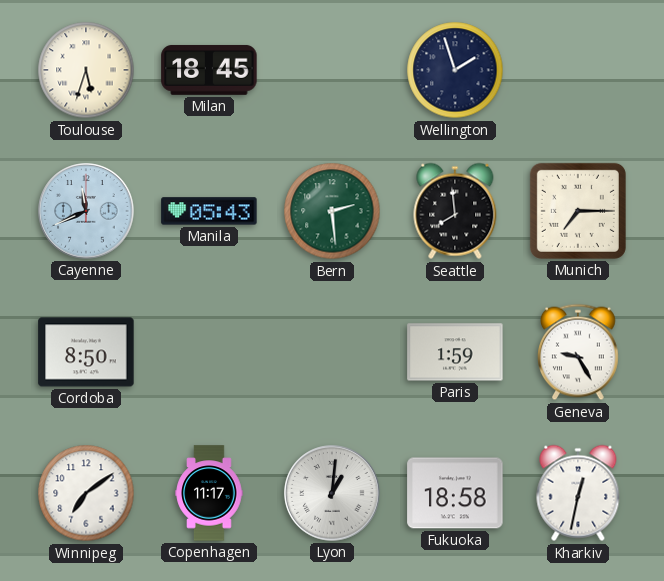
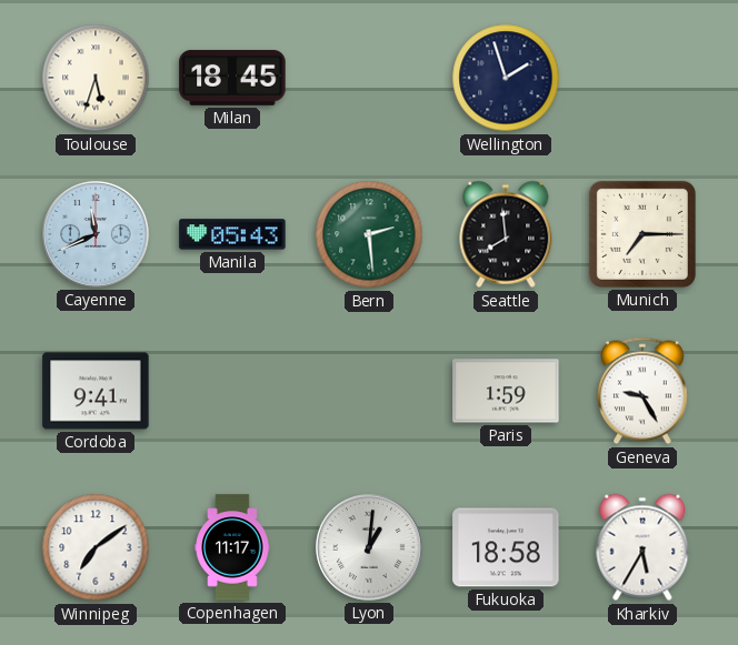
Cordoba: 8:50 -> 9:41 (96, 391)
Kharkiv: 12:32 -> 5:35 (642, 547)
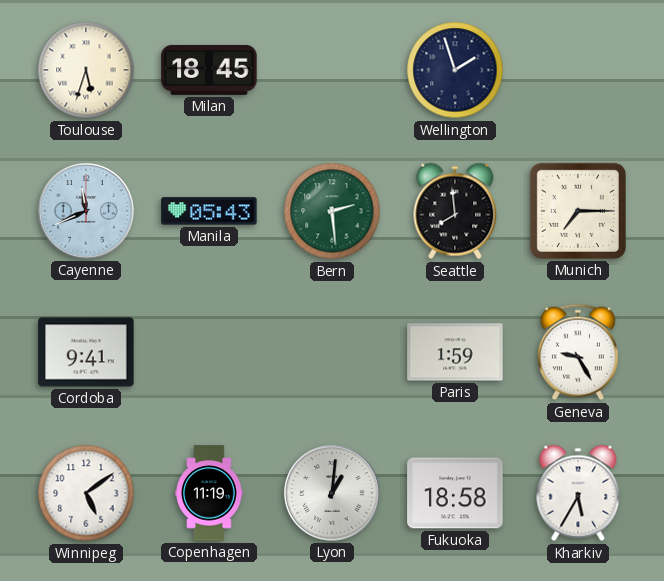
Winnipeg: 7:09 -> 5:09 (86, 493)
Copenhagen: 11:17 -> 11:19 (209, 493)
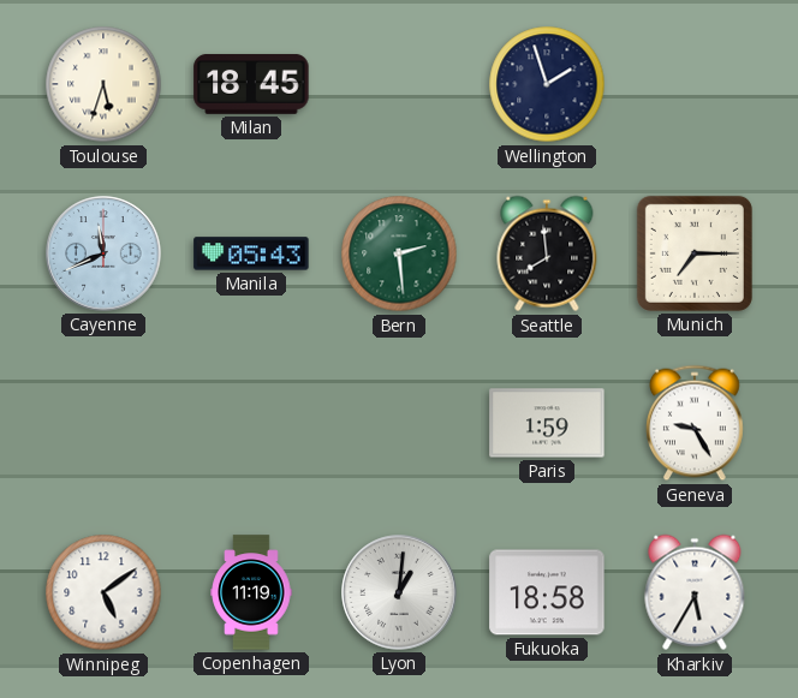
Cordoba: 9:41 -> none (86, 352)
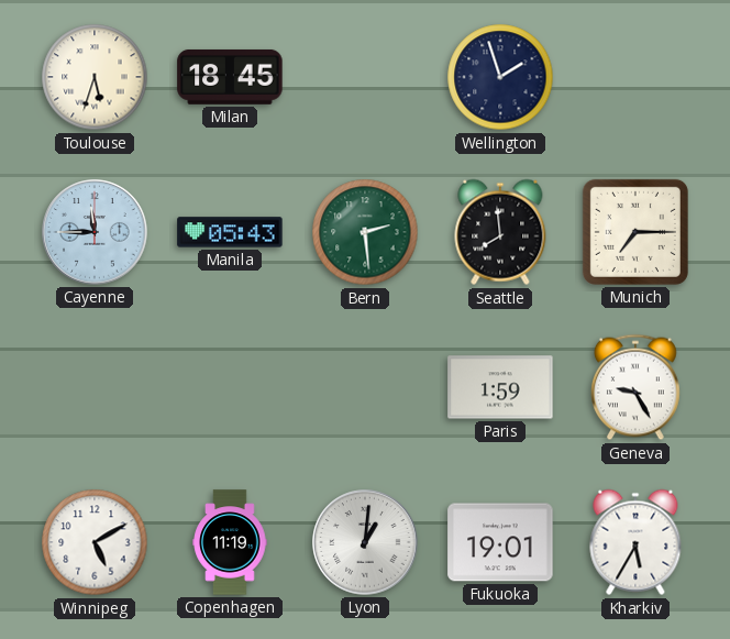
Cayenne: 11:41 -> 11:45 (95, 232)
Winnipeg: 5:09 -> 5:10 (95, 542)
Fukuoka: 18:58 -> 19:01 (500, 542)
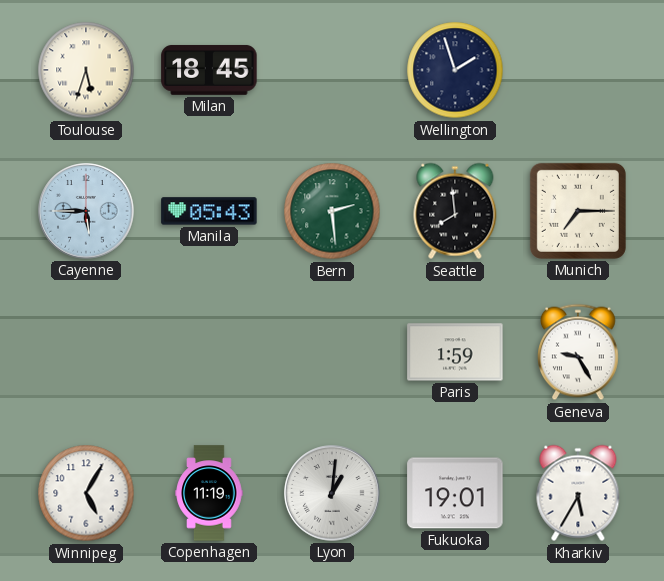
Cayenne: 11:45 -> 5:45 (86, 211)
Winnipeg: 5:10 -> 5:05 (86, 493)
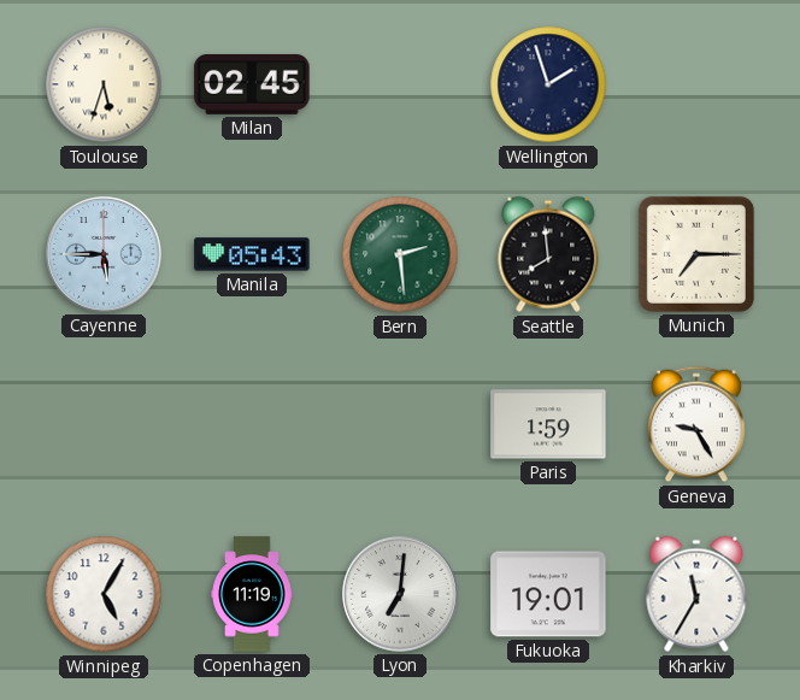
Milan: 18:45 -> 02:45 (252, 84)
Lyon: 1:01 -> 7:01 (400, 594)
Kharkiv: 5:35 -> 11:35 (696, 594)
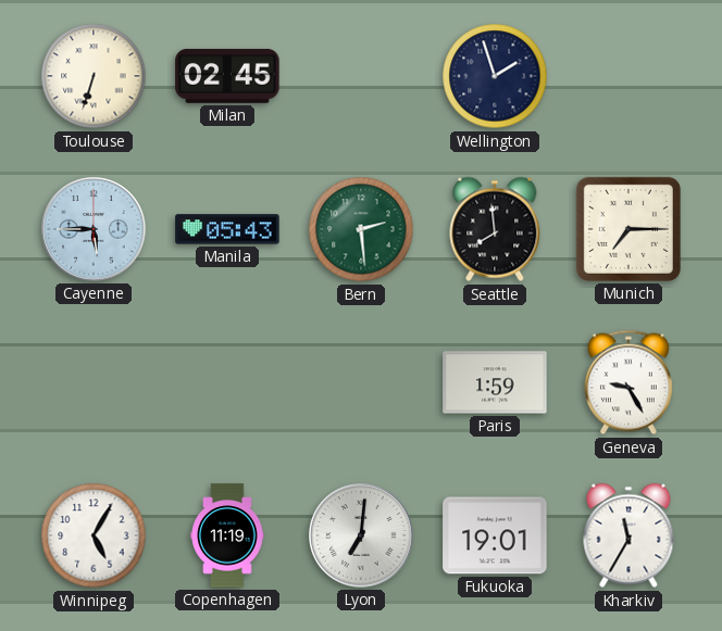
Toulouse: 5:33 -> 6:33 (94, 76)
